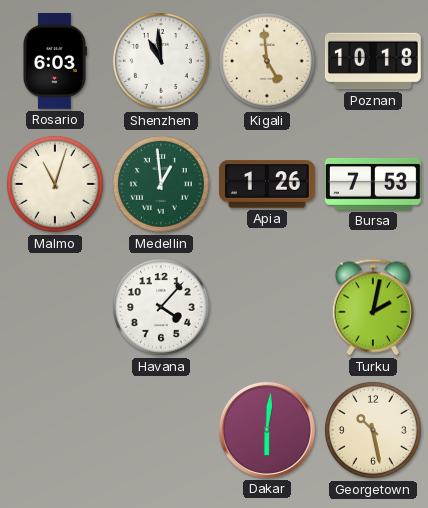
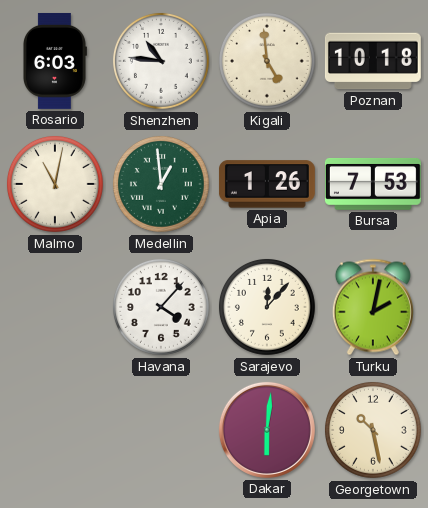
Shenzhen: 10:59 -> 10:46 (161, 61)
Malmo: 11:03 -> 11:02 (55, 184)
Sarajevo: none -> 12:07 (267, 307)
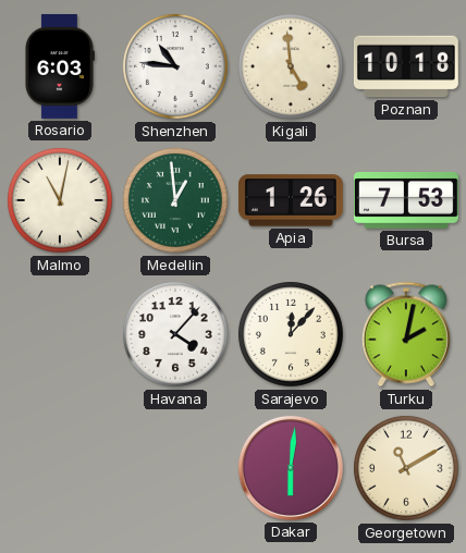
Georgetown: 10:28 -> 11:10 (406, 468)
